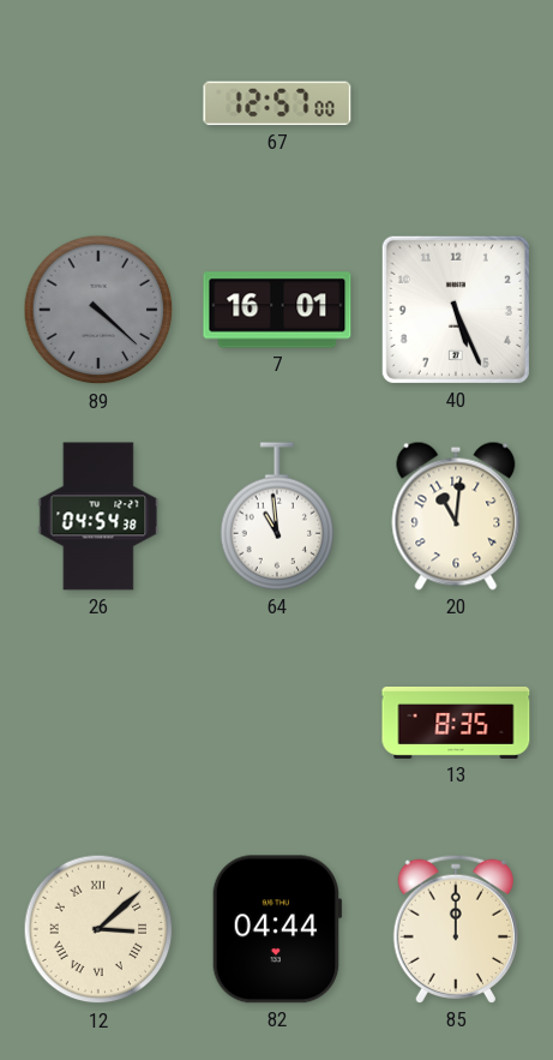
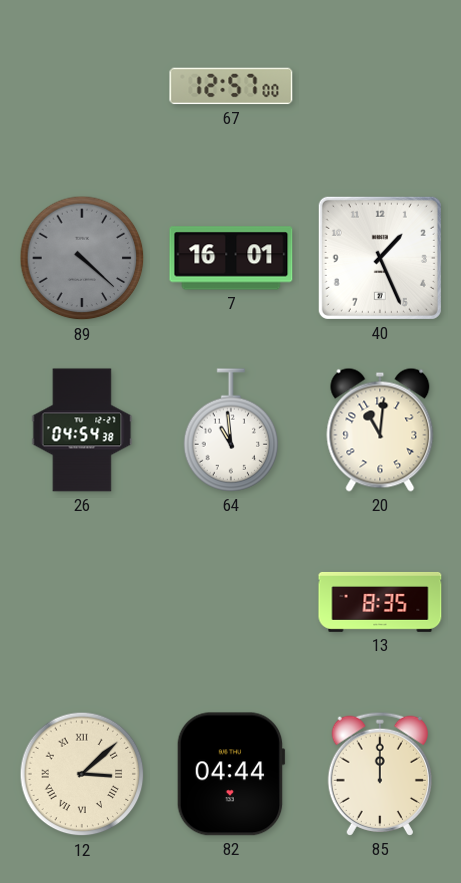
40: 5:26 -> 1:26 (380, 258)
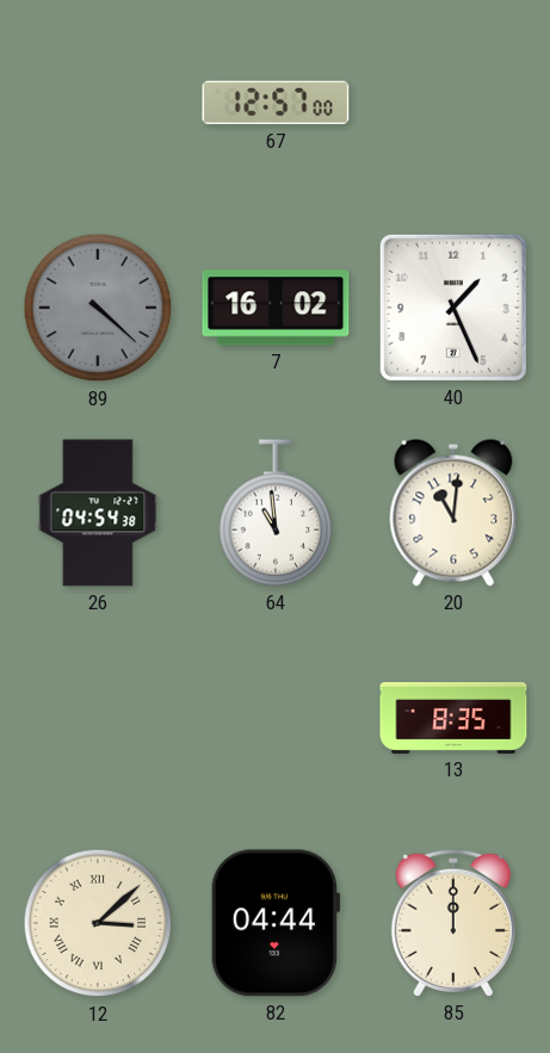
7: 16:01 -> 16:02 (276, 308)
